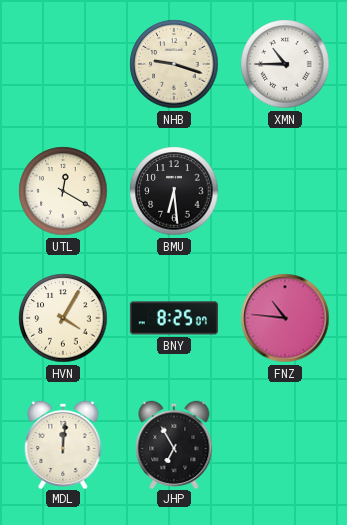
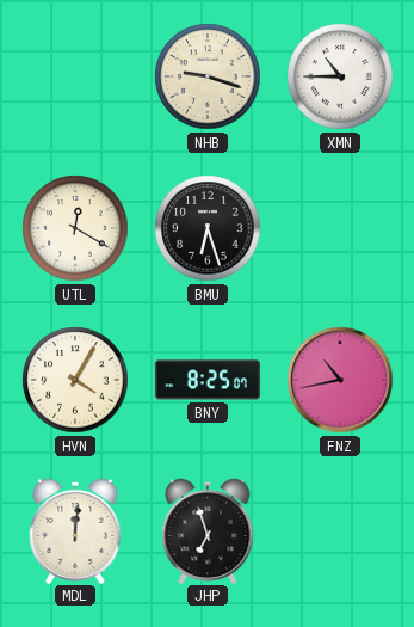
BMU: 6:29 -> 6:27 (208, 228)
FNZ: 10:46 -> 10:43 (340, 380)
JHP: 6:55 -> 6:57 (208, 530)
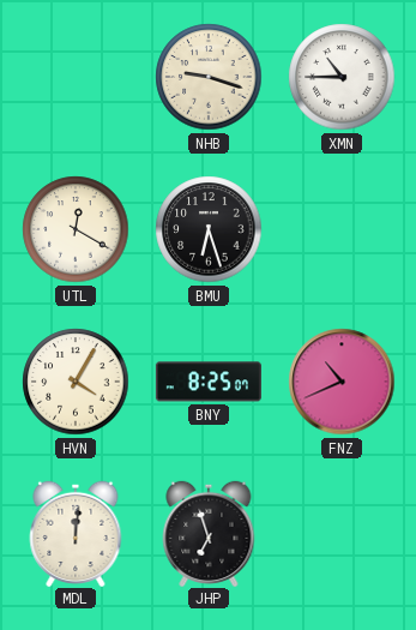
FNZ: 10:43 -> 10:41 (342, 382)
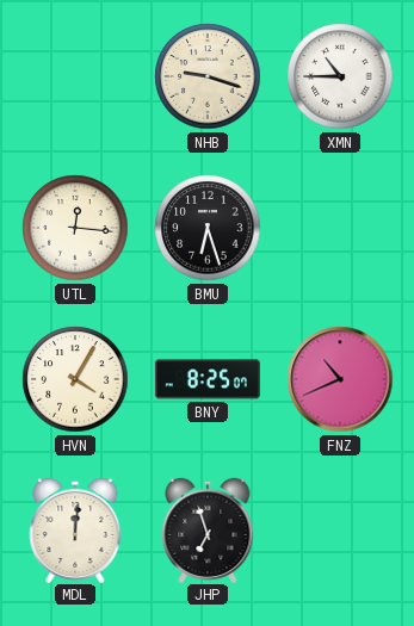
UTL: 12:20 -> 12:16 (75, 228)
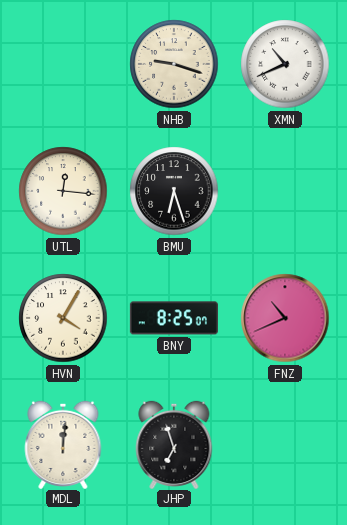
XMN: 10:45 -> 10:41 (285, 64)
